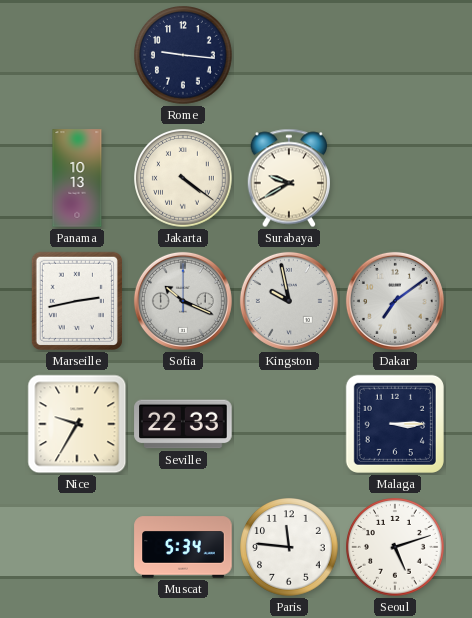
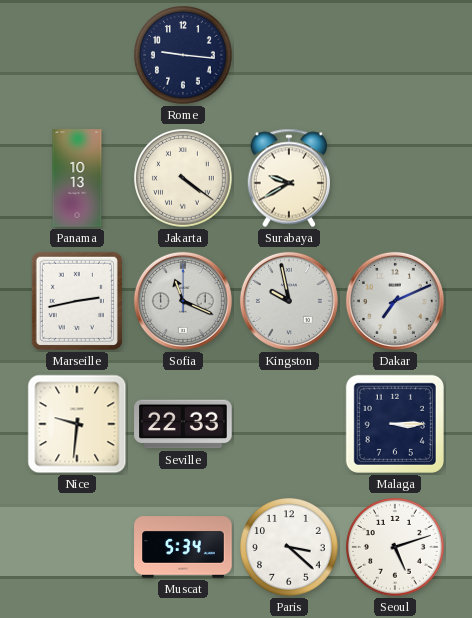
Sofia: 10:19 -> 11:19 (183, 301)
Dakar: 7:09 -> 7:11 (395, 301)
Nice: 9:35 -> 9:31 (77, 424)
Paris: 11:46 -> 3:22 (289, 547)
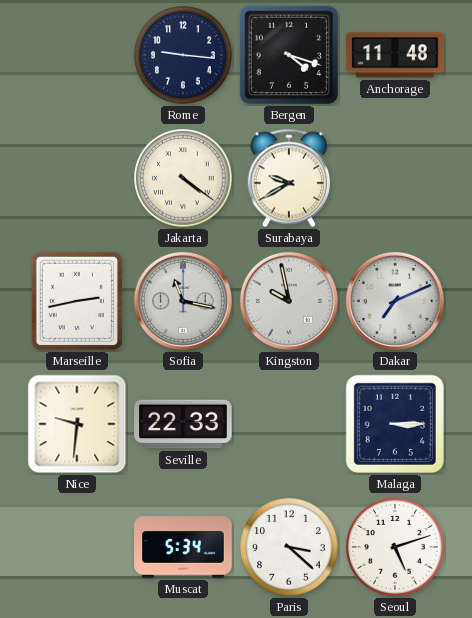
Bergen: none -> 4:18 (289, 55)
Anchorage: none -> 11:48 (395, 55)
Panama: 10:13 -> none (77, 178)
Sofia: 11:19 -> 11:17 (183, 301)
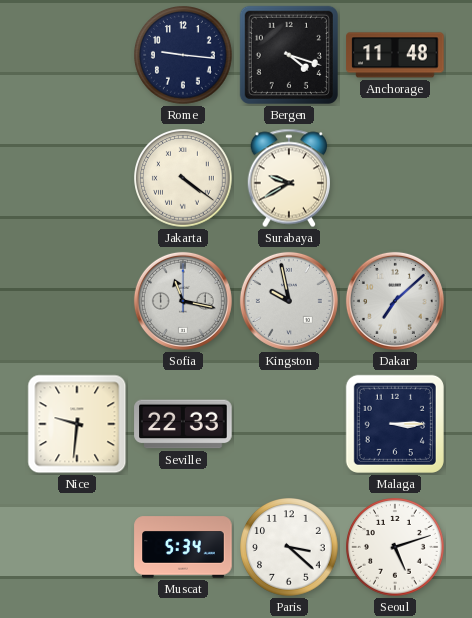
Marseille: 2:43 -> none (77, 301)
Dakar: 7:11 -> 7:08 (395, 301)
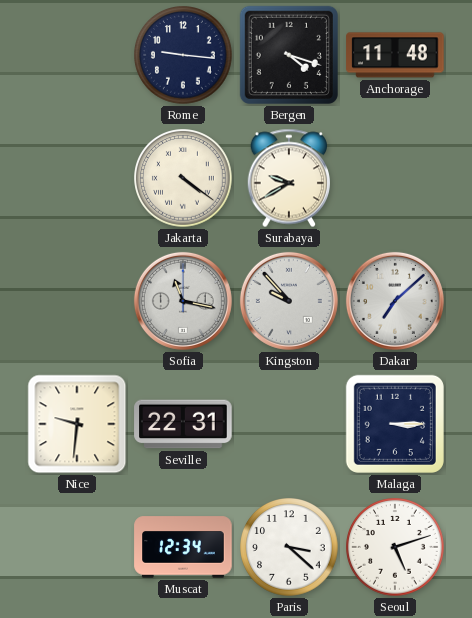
Kingston: 9:58 -> 9:53 (289, 301)
Seville: 22:33 -> 22:31 (183, 424)
Muscat: 5:34 -> 12:34 (183, 547)
